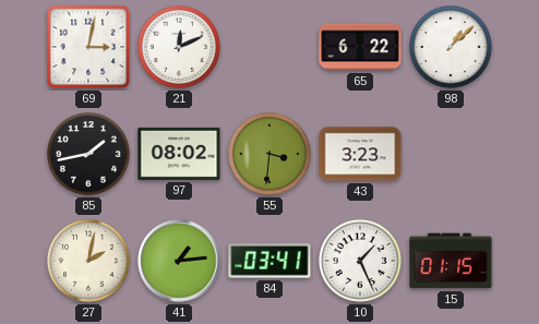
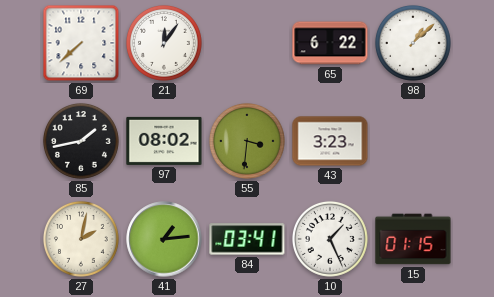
69: 3:02 -> 7:38 (81, 43)
21: 12:11 -> 12:06 (164, 43)
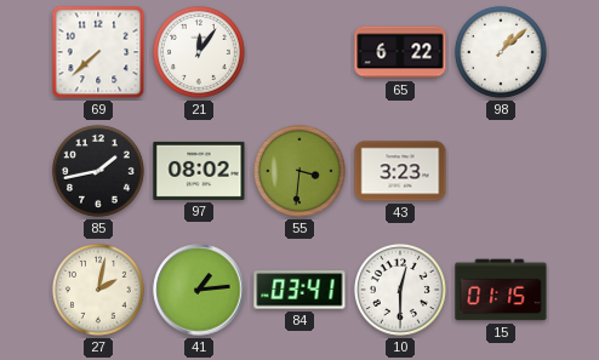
10: 1:26 -> 12:30 (400, 290)
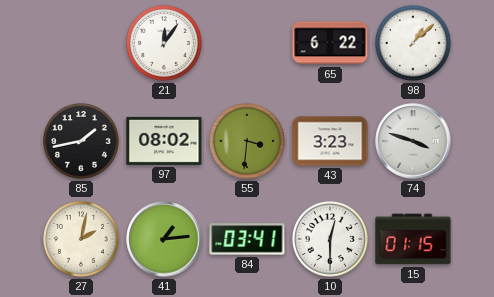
69: 7:38 -> none (98, 52)
74: none -> 3:48 (413, 141)
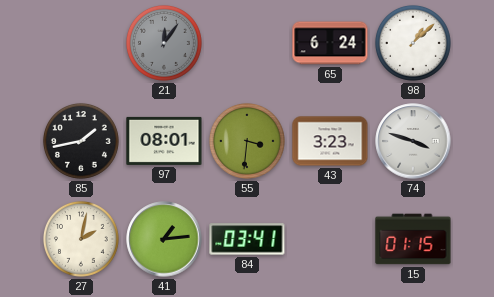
21 dial: white -> grey (164, 43)
65: 6:22 -> 6:24 (330, 43)
97: 08:02 -> 08:01 (164, 141)
10: 12:30 -> none (330, 239)
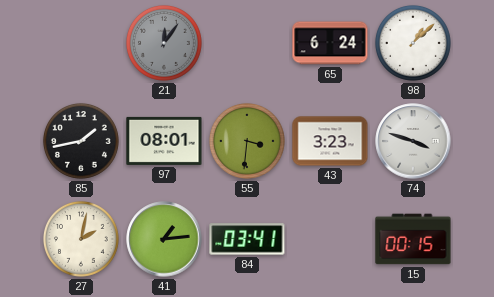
15: 01:15 -> 00:15 (413, 239)
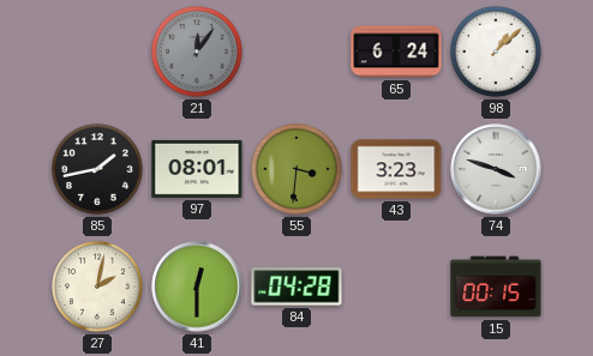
41: 1:14 -> 12:30 (197, 286)
84: 03:41 -> 04:28 (296, 286)
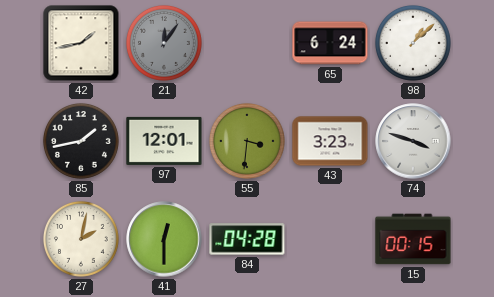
42: none -> 1:43 (81, 43)
97: 08:01 -> 12:01 (164, 141)
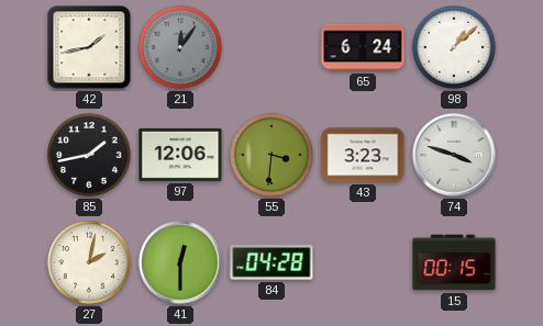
97: 12:01 -> 12:06 (180, 155)
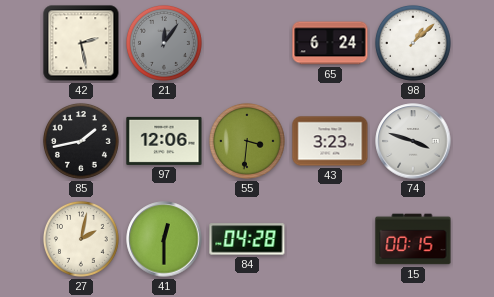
42: 1:43 -> 2:28 (81, 43)
